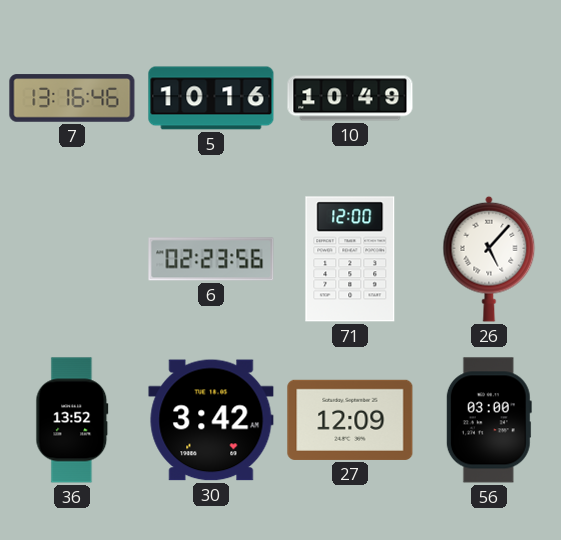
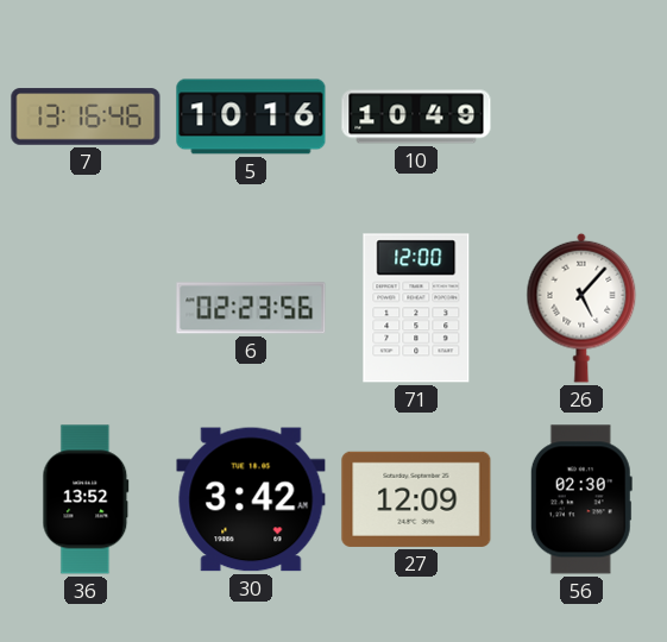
56: 03:00 -> 02:30 (581, 499)
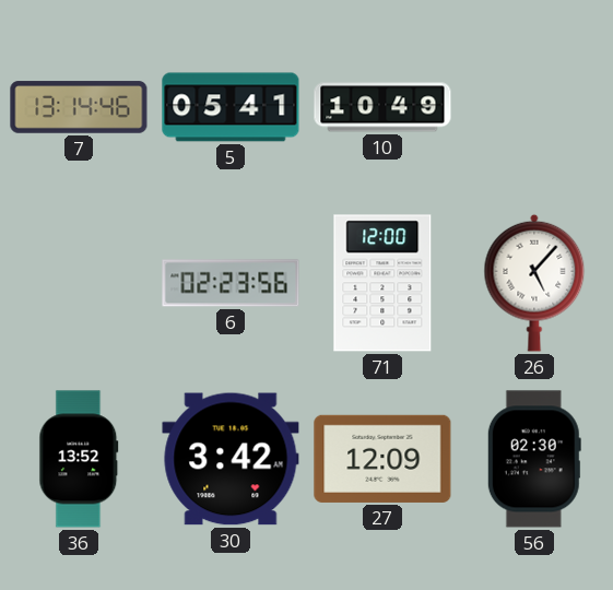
7: 13:16 -> 13:14 (79, 107)
5: 10:16 -> 05:41 (231, 107)
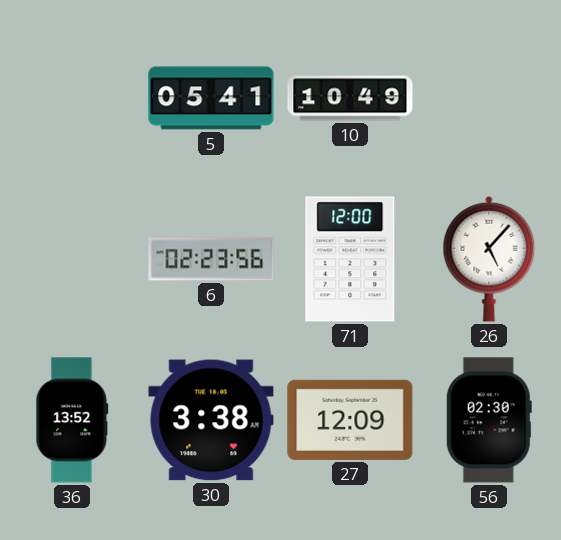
7: 13:14 -> none (79, 107)
30: 3:42 -> 3:38 (211, 420)
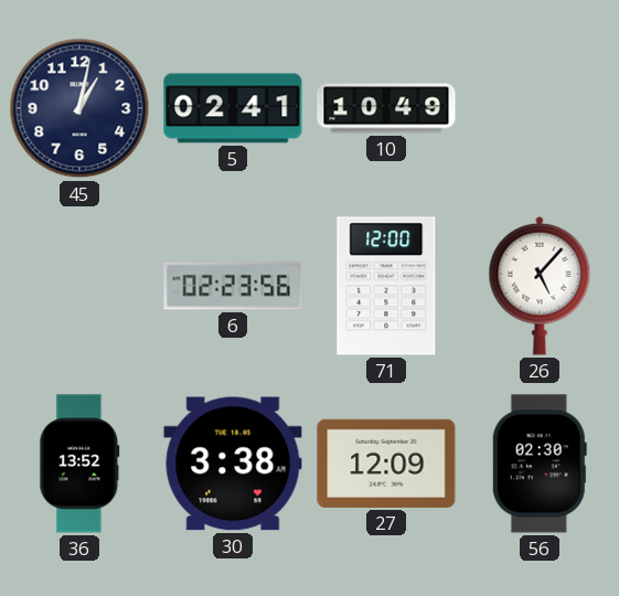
45: none -> 1:02 (79, 108)
5: 05:41 -> 02:41 (233, 108)
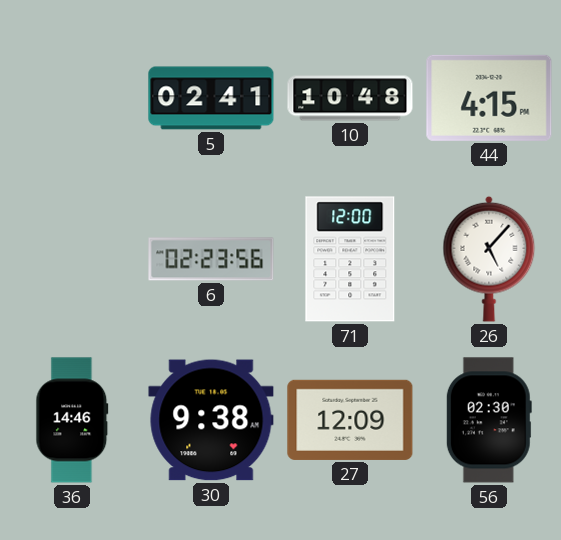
45: 1:02 -> none (79, 108)
10: 10:49 -> 10:48 (350, 98)
44: none -> 4:15 (489, 98)
36: 13:52 -> 14:46 (72, 420)
30: 3:38 -> 9:38 (211, 420)
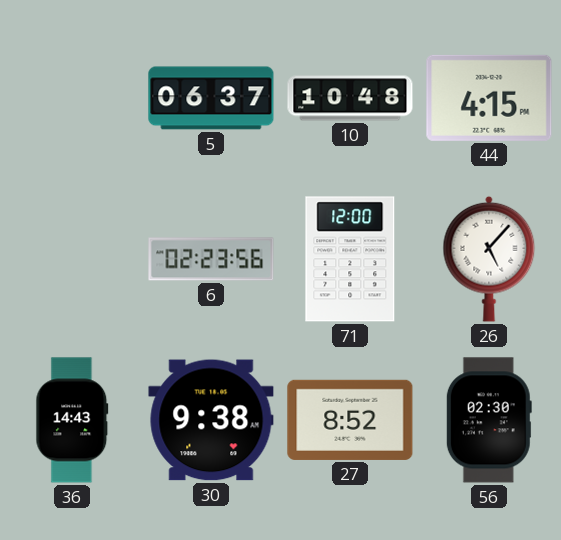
5: 02:41 -> 06:37 (211, 98)
36: 14:46 -> 14:43 (72, 420)
27: 12:09 -> 8:52 (350, 420)
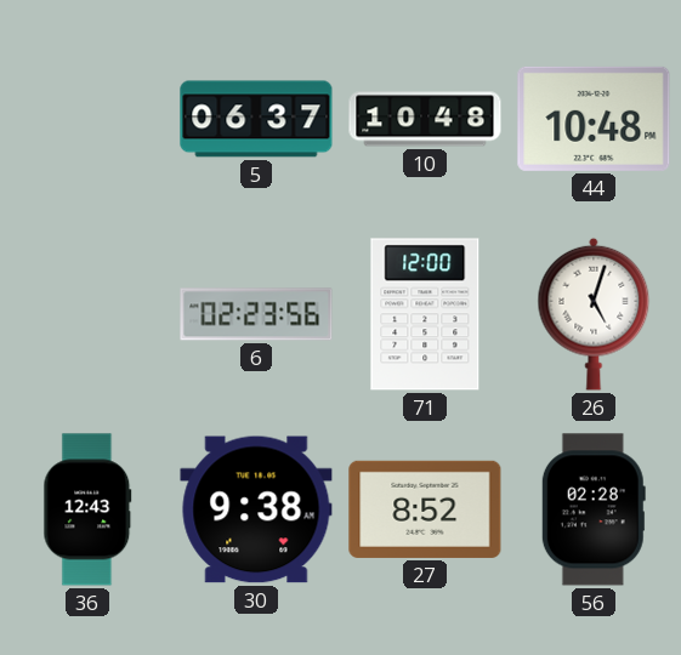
44: 4:15 -> 10:48 (594, 119)
26: 5:07 -> 5:03 (594, 314)
36: 14:43 -> 12:43 (87, 509)
56: 02:30 -> 02:28 (594, 509)
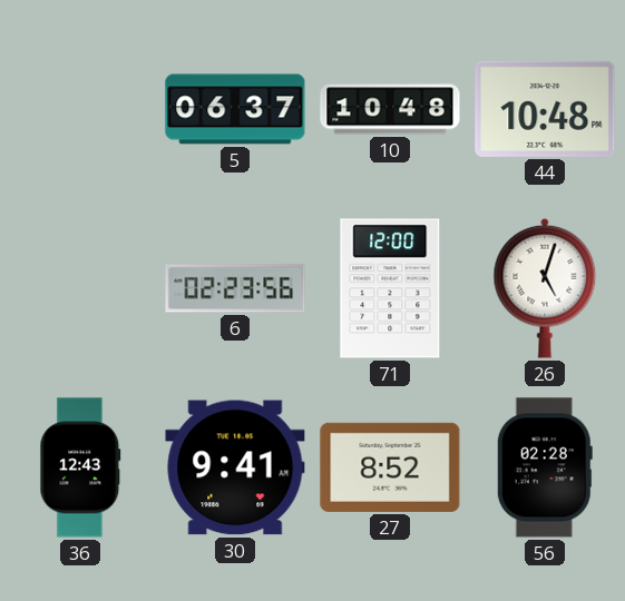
30: 9:38 -> 9:41 (235, 467)
